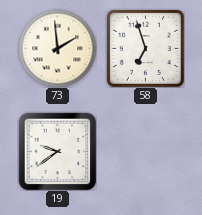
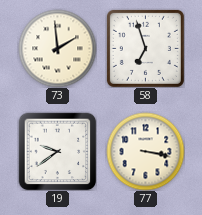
77: none -> 3:17 (145, 151)
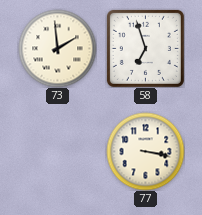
19: 9:39 -> none (57, 151)
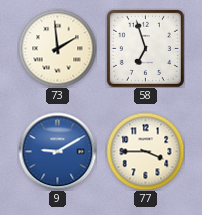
9: none -> 9:10 (57, 151)
77: 3:17 -> 3:45 (145, 151)
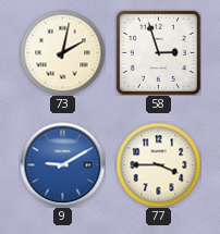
73: 1:59 -> 2:02 (62, 52)
58: 6:57 -> 2:57 (158, 52)
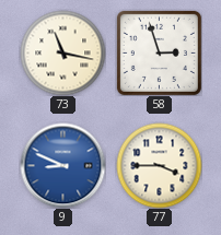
73: 2:02 -> 11:17 (62, 52)
9: 9:10 -> 8:49 (62, 165)
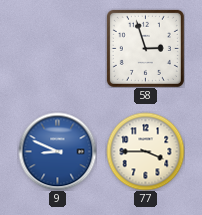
73: 11:17 -> none (62, 52)
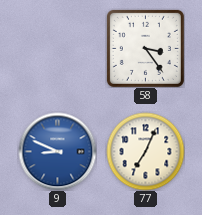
58: 2:57 -> 3:24 (145, 48)
77: 3:45 -> 7:04 (145, 151)
